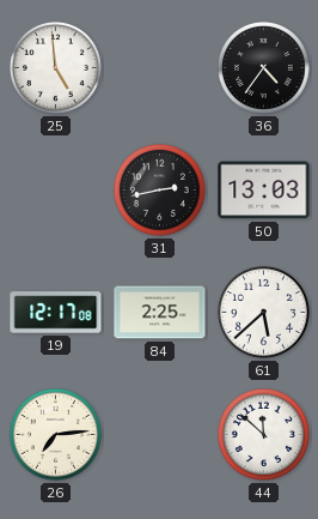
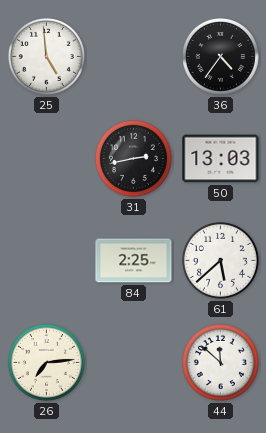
19: 12:17 -> none (56, 313)
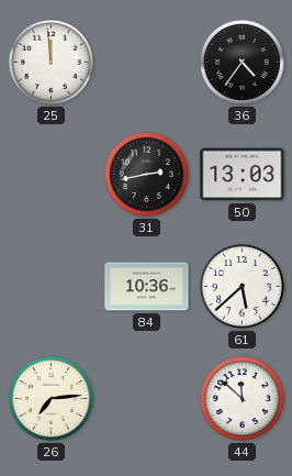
25: 4:59 -> 11:59 (50, 62)
84: 2:25 -> 10:36 (147, 287)
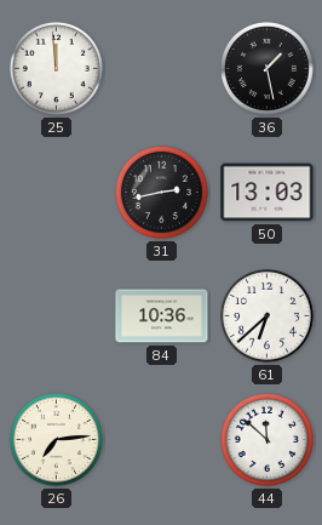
36: 4:36 -> 1:28 (266, 68)
61: 5:38 -> 6:38 (266, 315)
